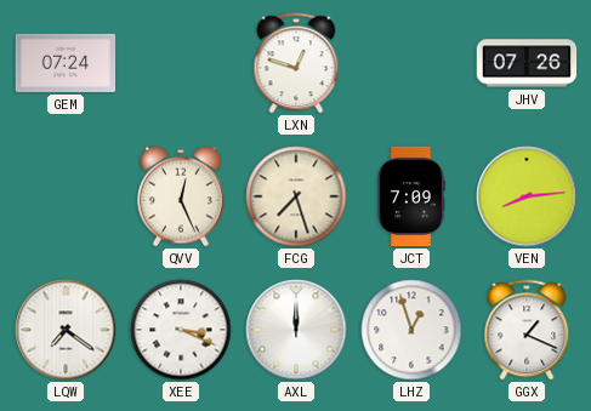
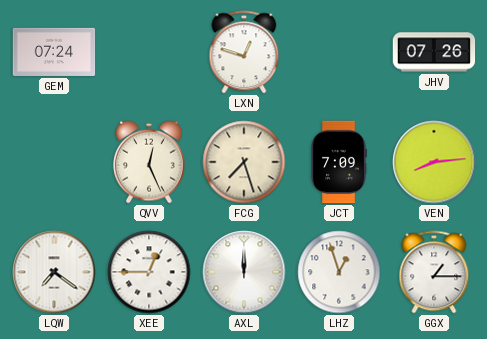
XEE: 3:19 -> 12:45 (149, 272)
GGX: 1:19 -> 1:15 (434, 272)
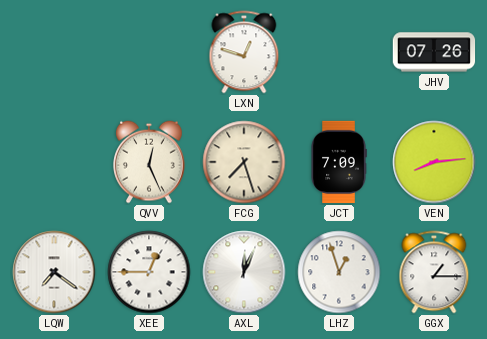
GEM: 07:24 -> none (54, 52)
AXL: 12:00 -> 12:04 (244, 272)
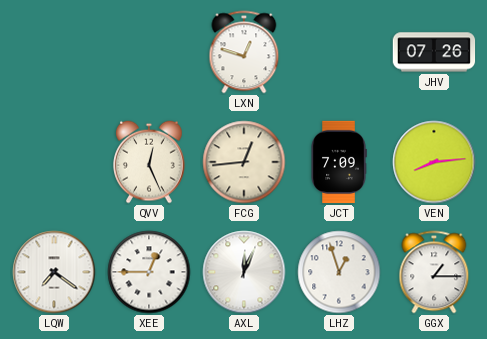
FCG: 7:27 -> 12:44 (244, 162)
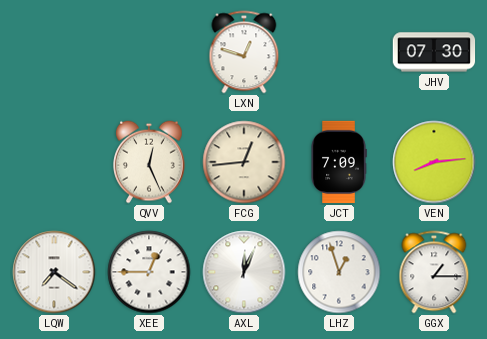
JHV: 07:26 -> 07:30 (434, 52)
